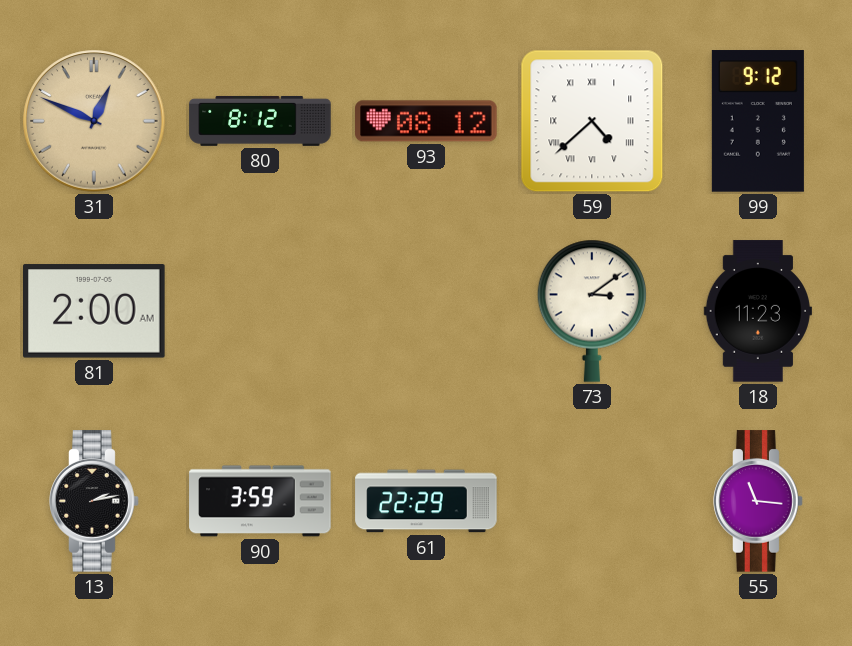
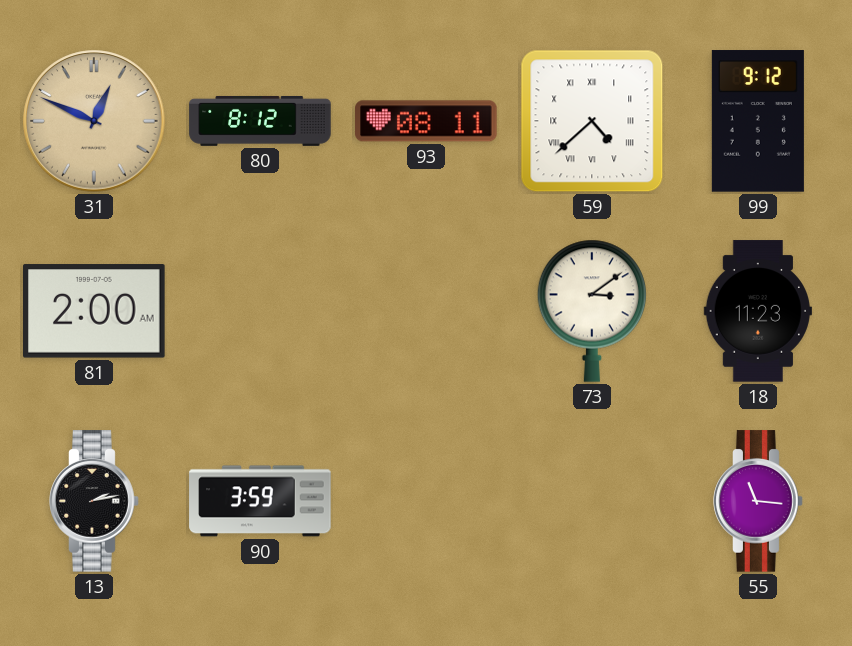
93: 08:12 -> 08:11 (426, 121)
61: 22:29 -> none (426, 501)
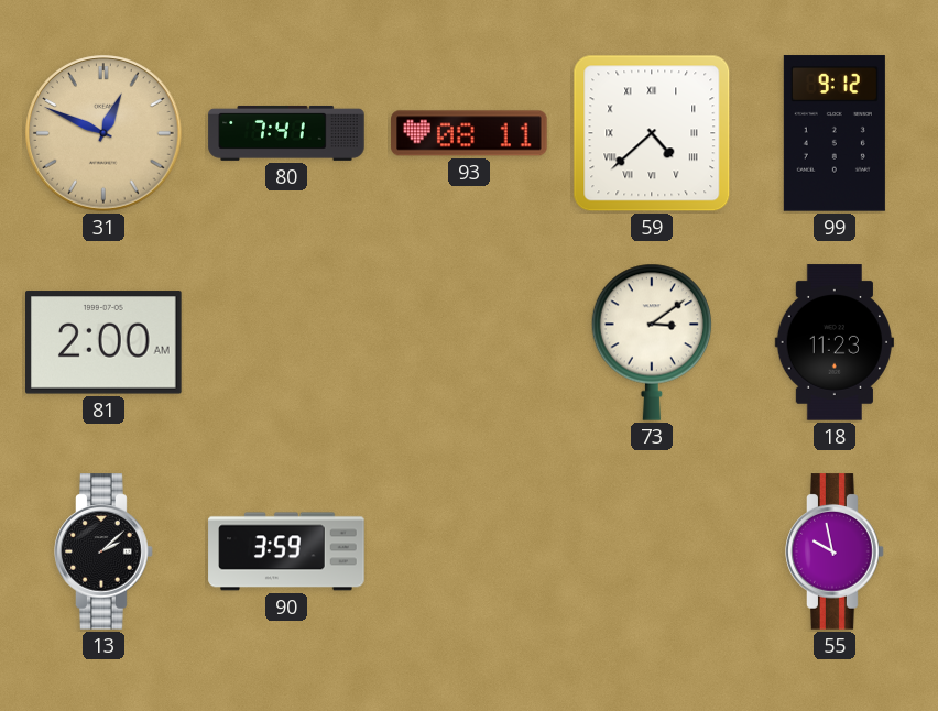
80: 8:12 -> 7:41 (286, 133)
13: 2:13 -> 2:08 (103, 551)
55: 11:16 -> 9:58 (835, 551)
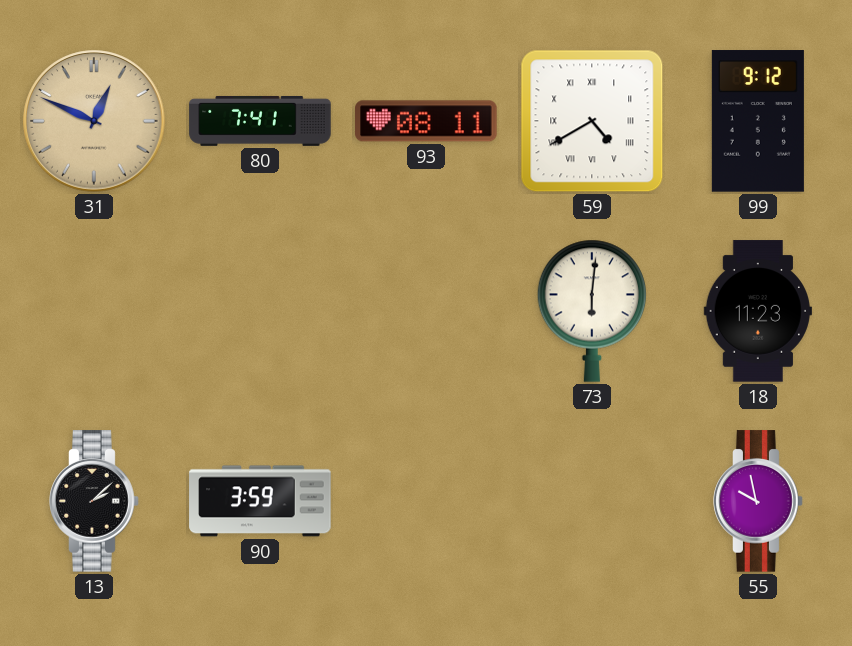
59: 4:38 -> 4:40 (592, 121)
81: 2:00 -> none (105, 342)
73: 3:09 -> 6:01 (591, 311)
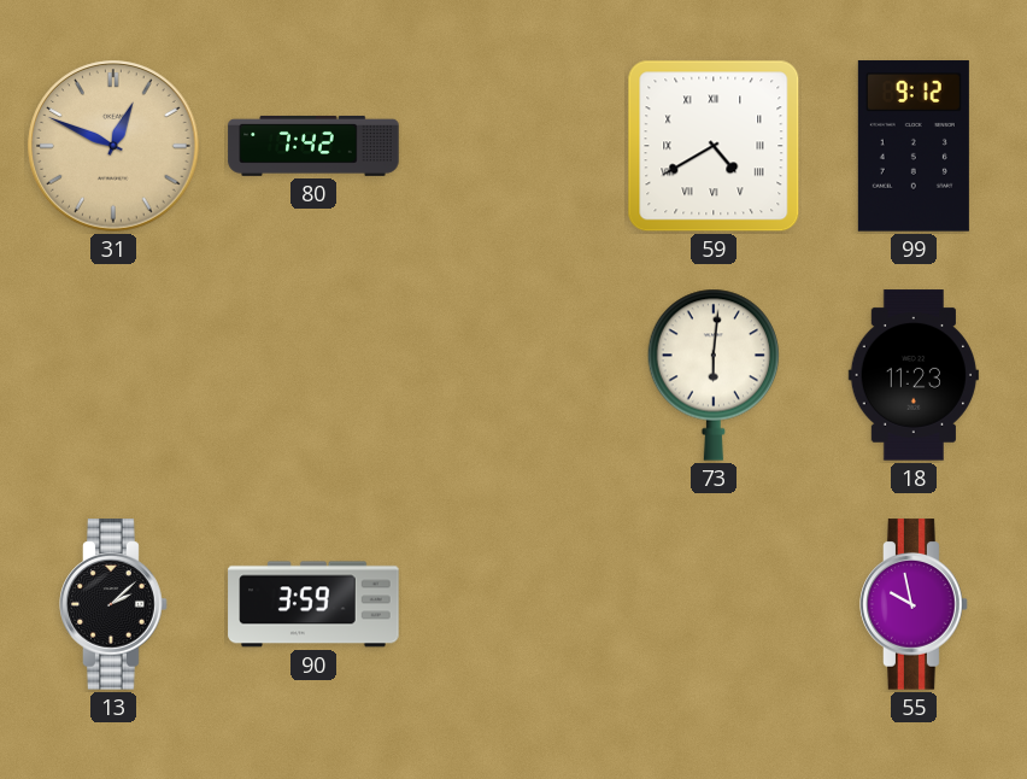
80: 7:41 -> 7:42 (313, 146)
93: 08:11 -> none (426, 121)
